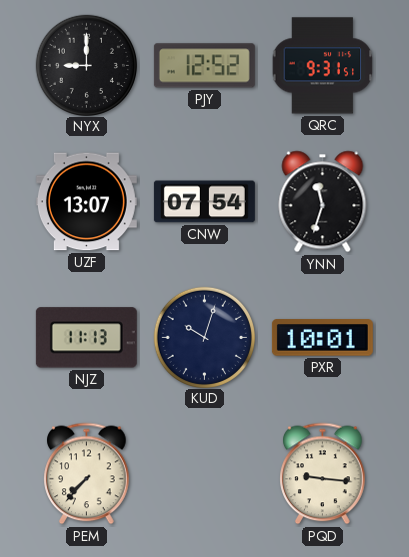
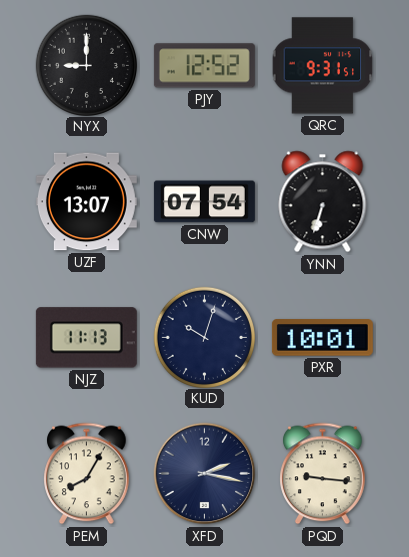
YNN: 11:33 -> 6:33 (323, 202)
PEM: 7:37 -> 8:05 (87, 474)
XFD: none -> 2:17 (205, 474)
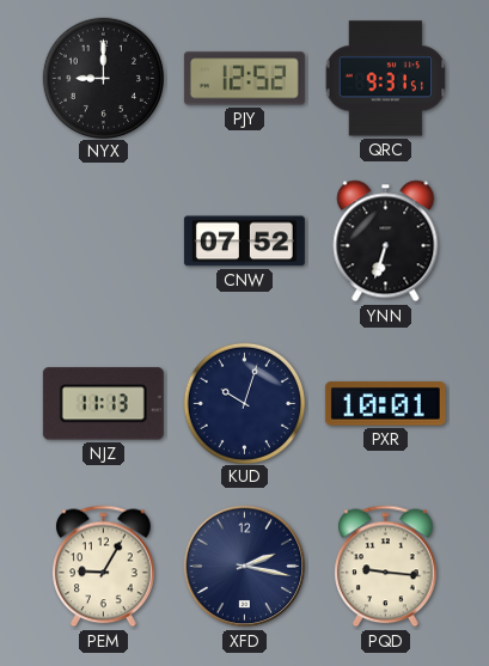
UZF: 13:07 -> none (86, 202)
CNW: 07:54 -> 07:52 (244, 242)
PEM: 8:05 -> 9:05 (104, 567)
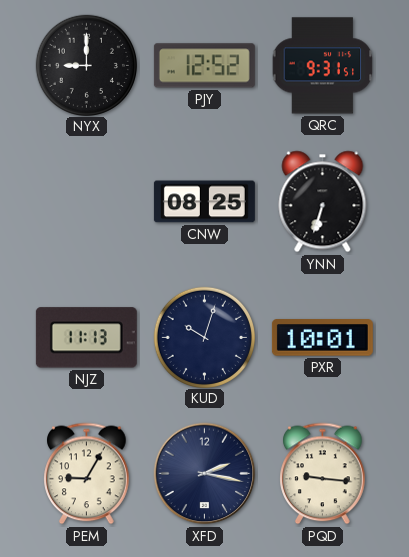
CNW: 07:52 -> 08:25 (204, 202)
